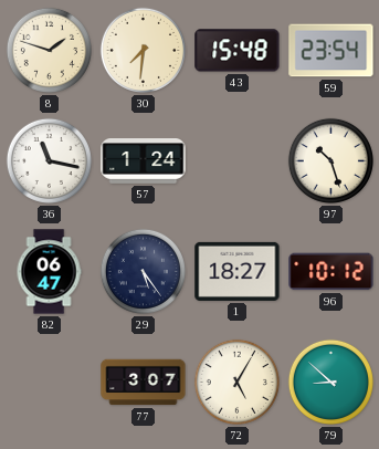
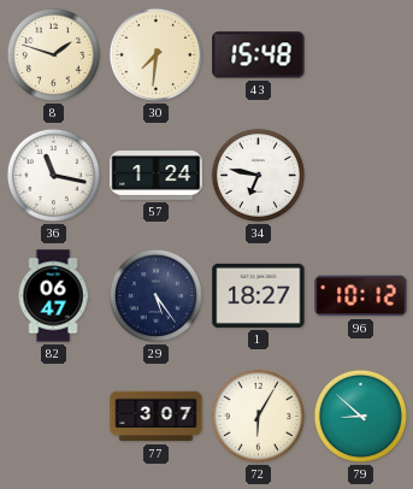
59: 23:54 -> none (331, 51)
34: none -> 6:47 (258, 175)
97: 10:27 -> none (330, 160)
72: 5:05 -> 6:05 (258, 416)
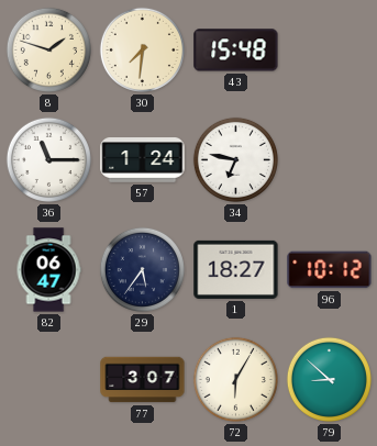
36: 11:17 -> 11:15 (48, 159)
29: 5:24 -> 5:36 (142, 269)
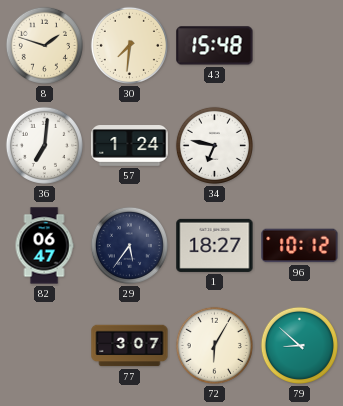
36: 11:15 -> 7:01 (44, 145)
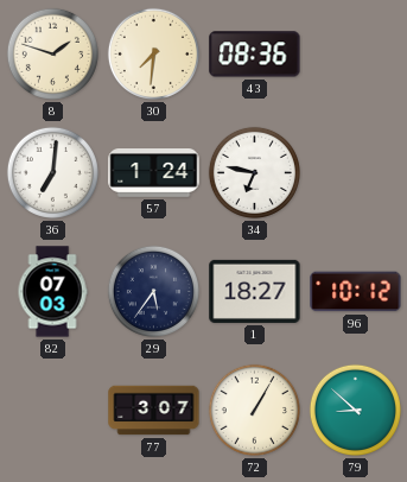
43: 15:48 -> 08:36 (255, 55)
82: 06:47 -> 07:03 (52, 292)
72: 6:05 -> 1:05 (254, 410)
